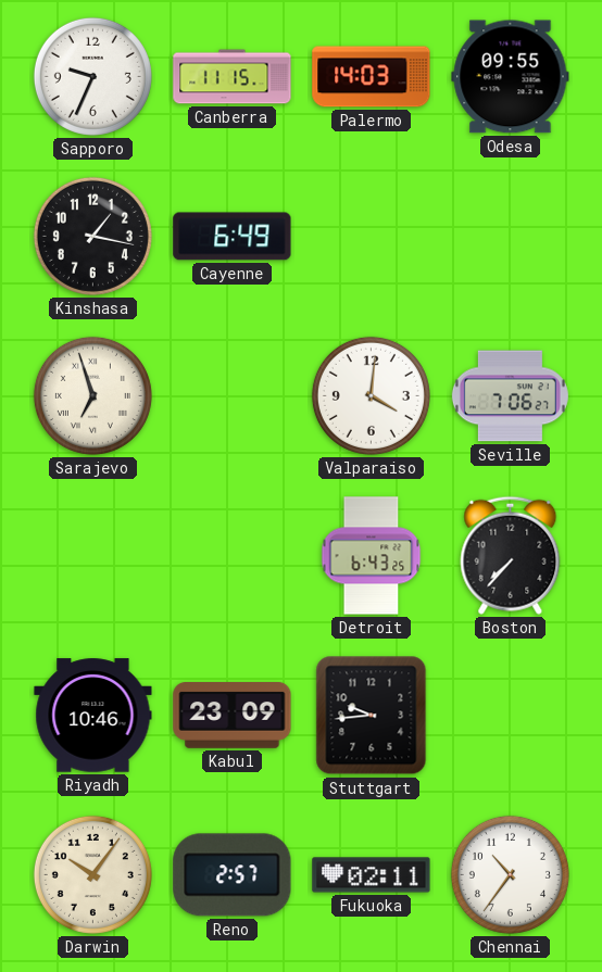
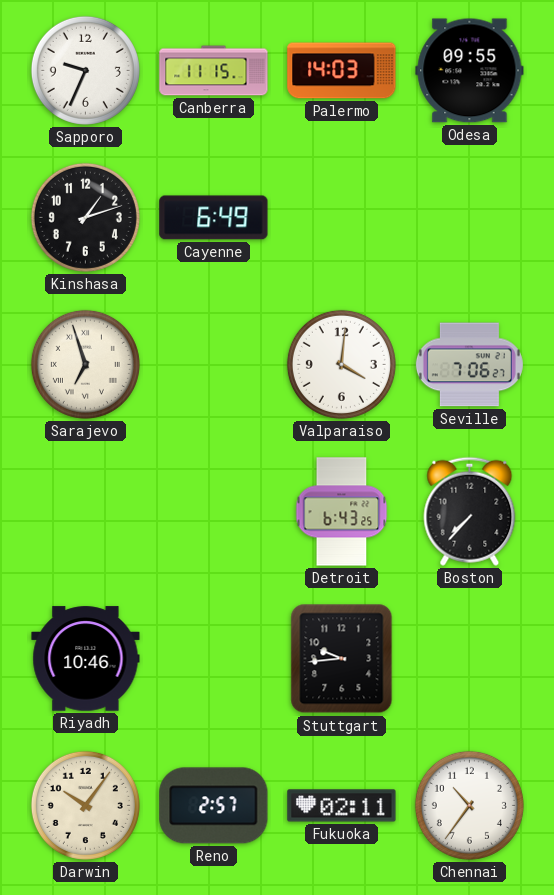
Kinshasa: 1:17 -> 1:12 (85, 217)
Kabul: 23:09 -> none (233, 716)
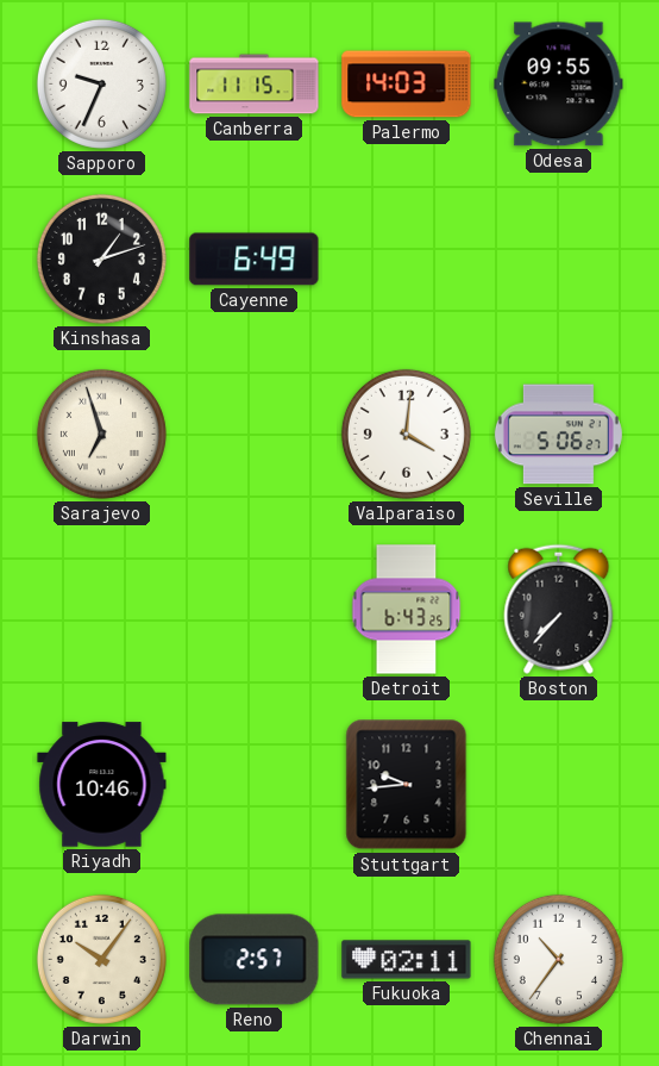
Seville: 7:06 -> 5:06 (558, 435)
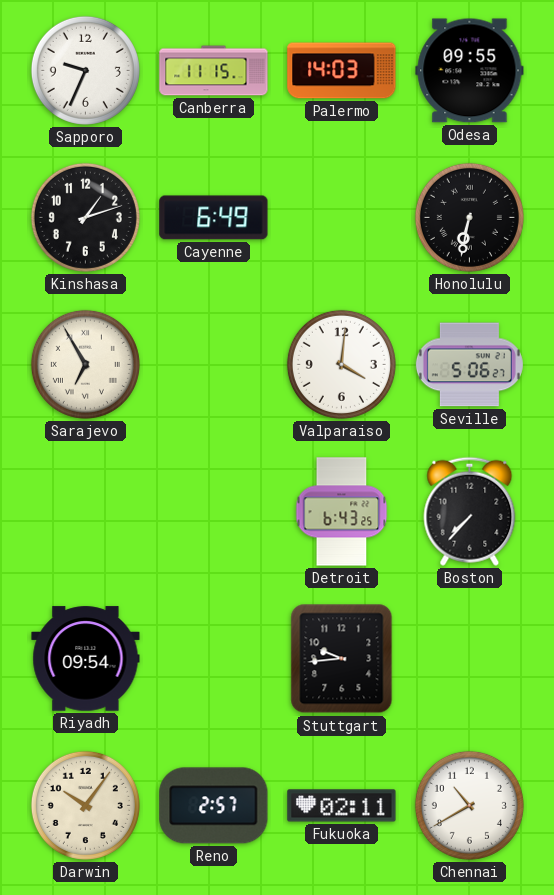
Honolulu: none -> 6:32 (469, 217)
Sarajevo: 6:57 -> 6:55 (85, 364)
Riyadh: 10:46 -> 09:54 (86, 659)
Chennai: 10:36 -> 10:40 (469, 805)
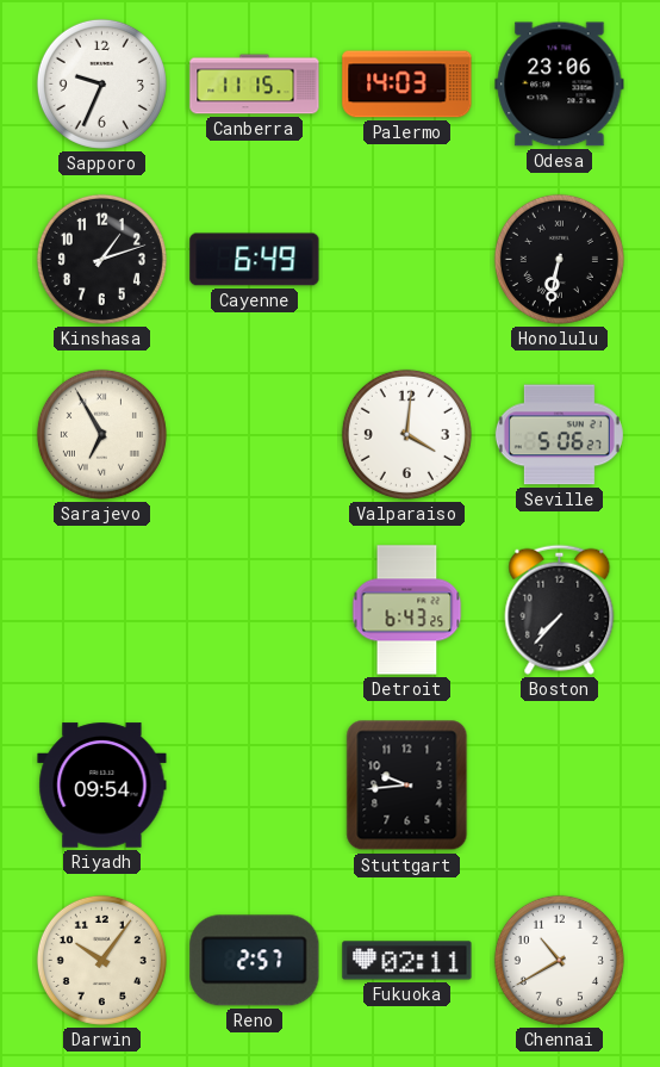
Odesa: 09:55 -> 23:06 (560, 85)
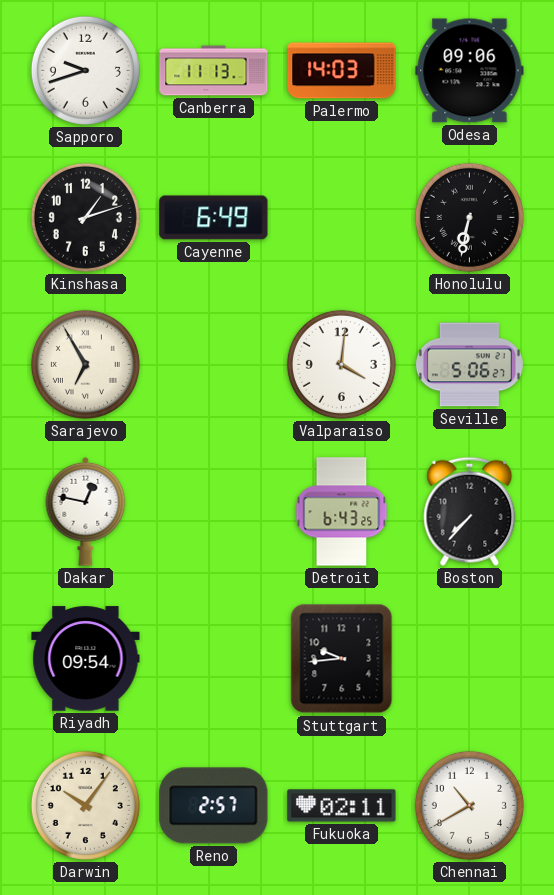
Sapporo: 9:34 -> 9:42 (85, 70)
Canberra: 11:15 -> 11:13 (214, 71)
Odesa: 23:06 -> 09:06 (470, 71)
Dakar: none -> 12:47 (86, 511)
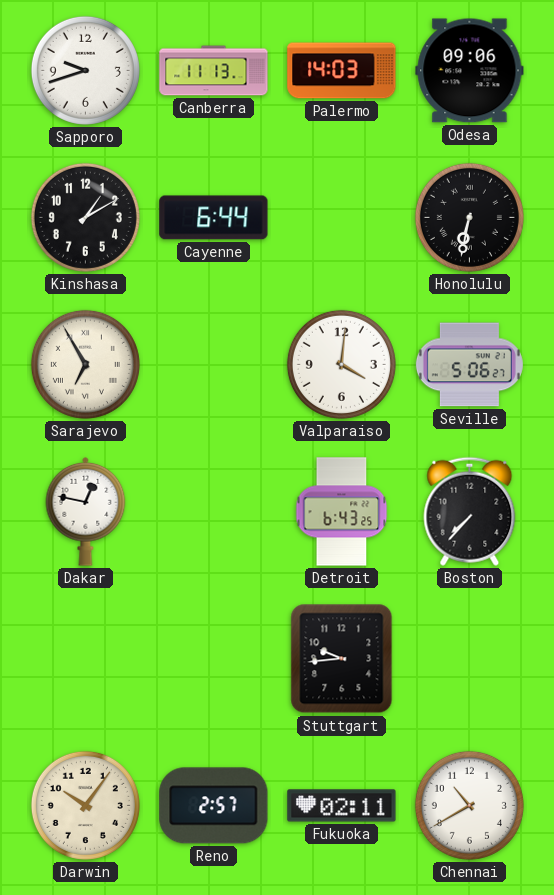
Kinshasa: 1:12 -> 1:10 (85, 217)
Cayenne: 6:49 -> 6:44 (214, 218)
Riyadh: 09:54 -> none (86, 659)
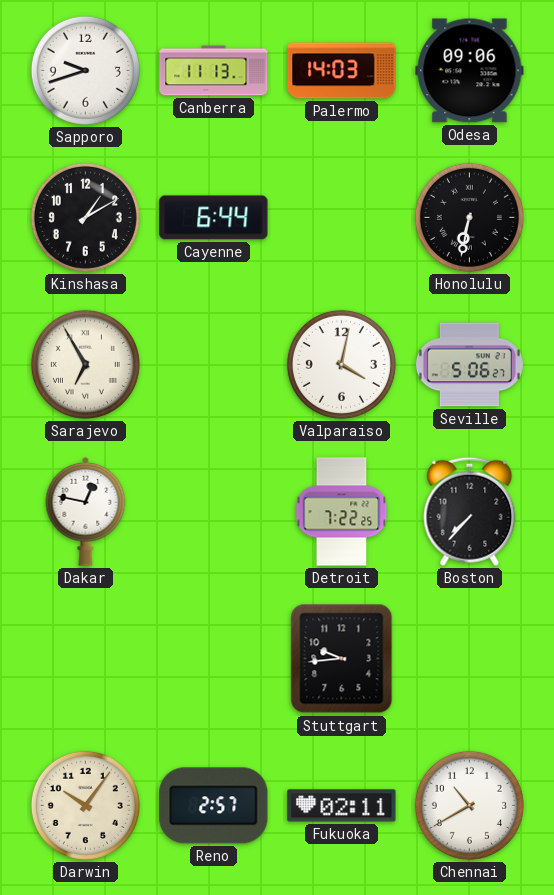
Valparaiso: 4:01 -> 4:02 (341, 364)
Detroit: 6:43 -> 7:22 (342, 512)
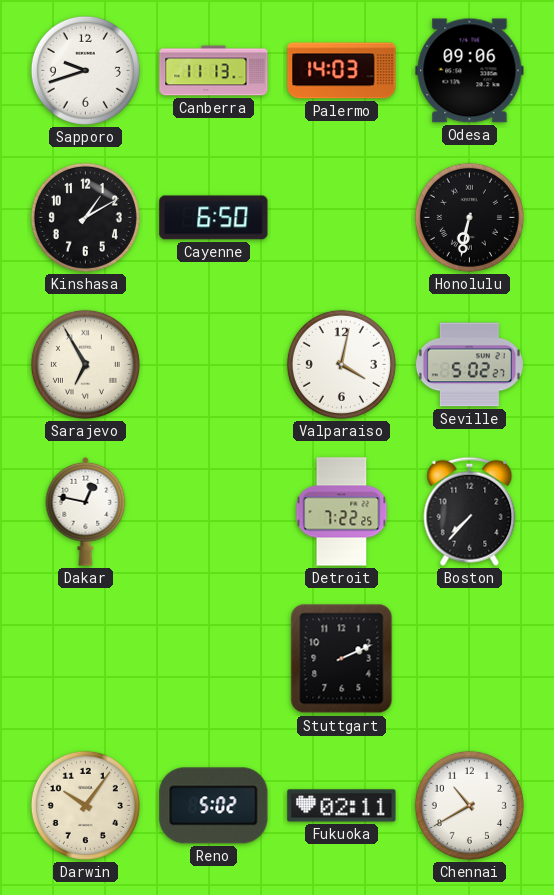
Cayenne: 6:44 -> 6:50 (214, 218)
Seville: 5:06 -> 5:02 (469, 365)
Stuttgart: 9:44 -> 2:11 (342, 659)
Reno: 2:57 -> 5:02 (214, 806)
